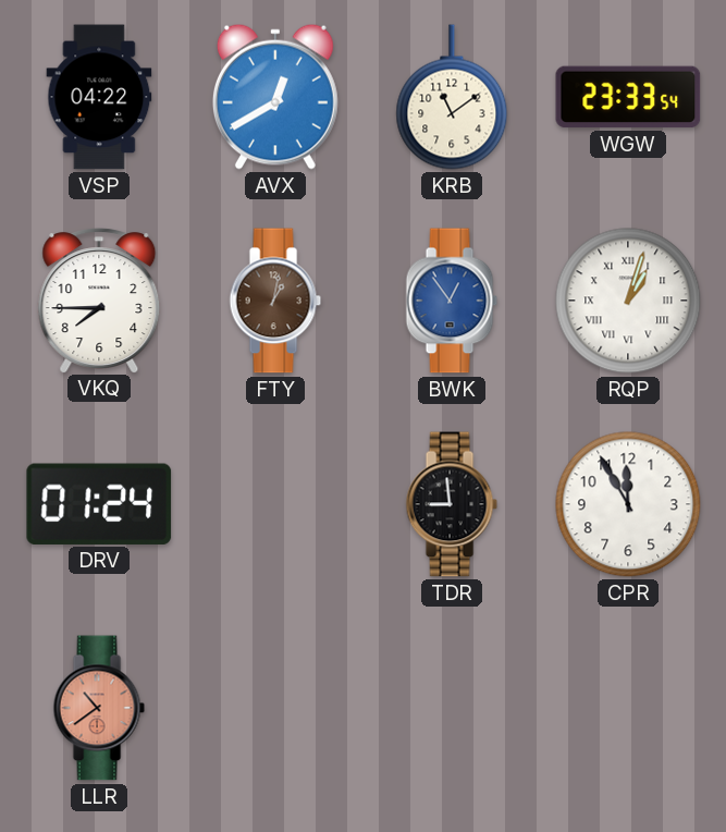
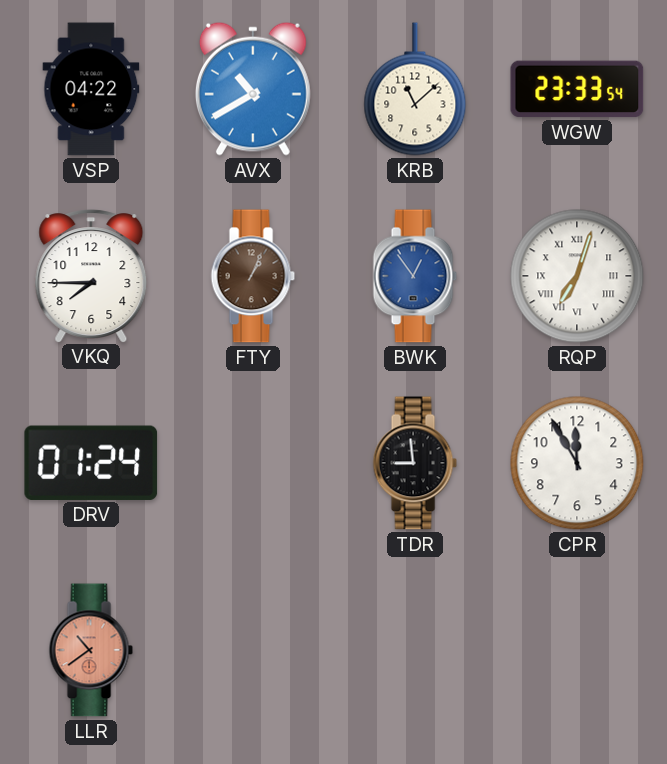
AVX: 12:40 -> 10:40 (253, 89)
KRB: 11:09 -> 11:08 (415, 89)
FTY: 1:02 -> 1:04 (253, 276)
RQP: 1:03 -> 7:03 (577, 276)
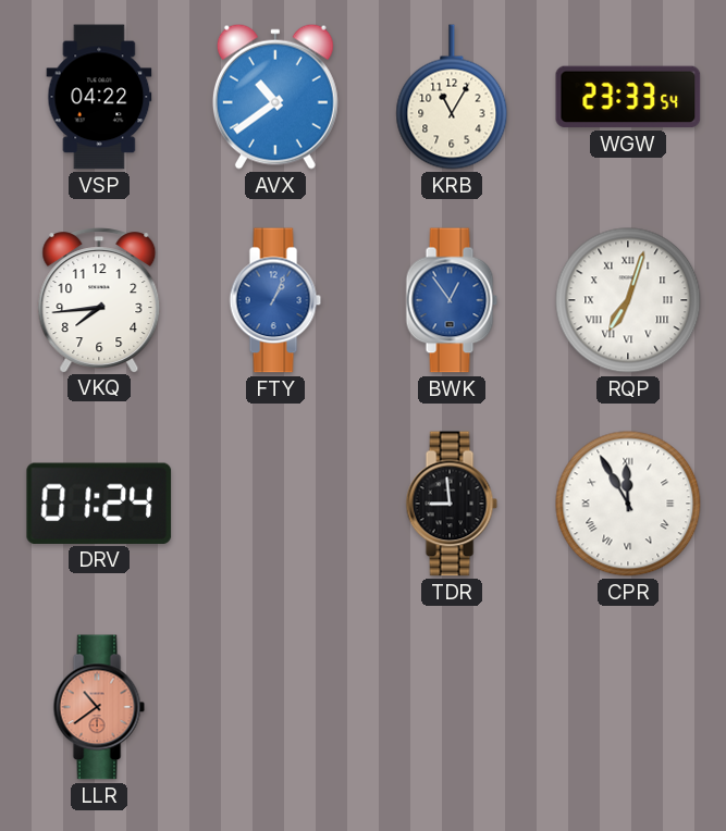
AVX: 10:40 -> 10:39 (275, 97)
KRB: 11:08 -> 11:05 (452, 97)
VKQ: 7:45 -> 7:44 (99, 300)
FTY dial: brown -> blue (275, 300)
CPR numerals: Arabic -> Roman (628, 504)
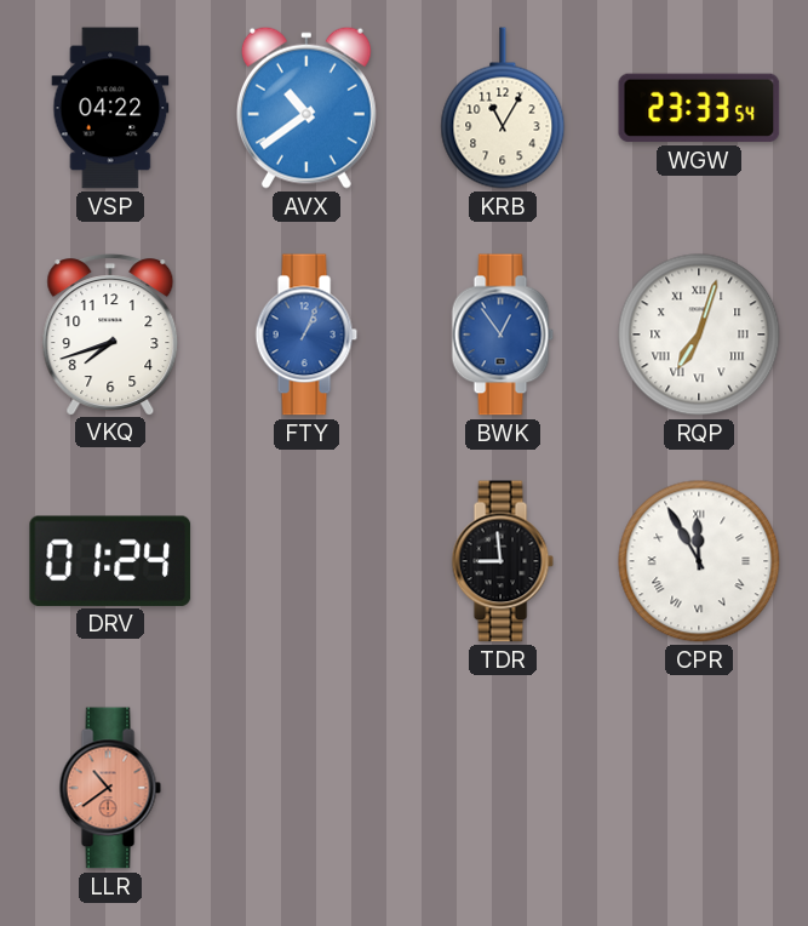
VKQ: 7:44 -> 7:42 (110, 335)
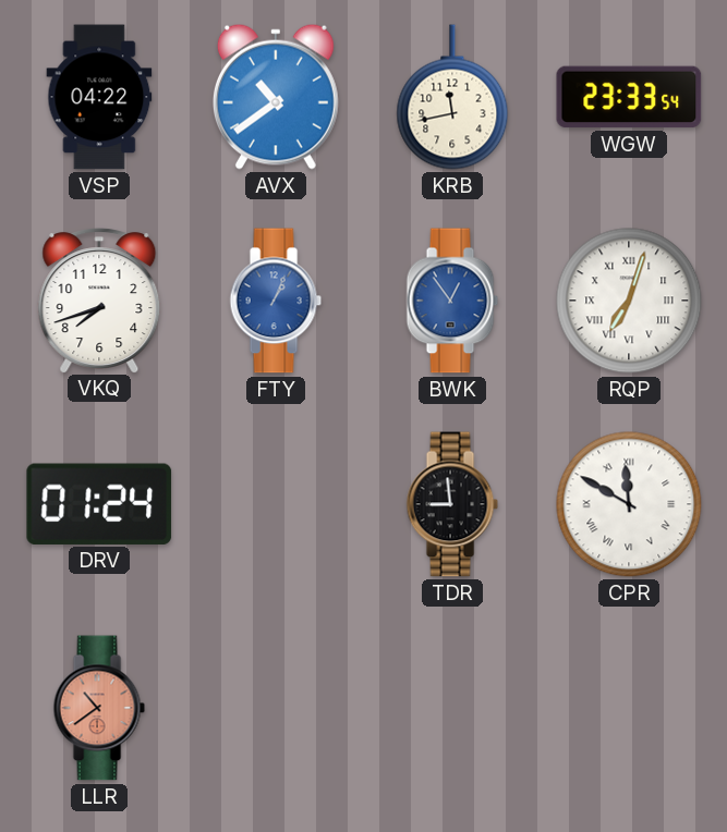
KRB: 11:05 -> 11:43 (452, 97)
CPR: 11:55 -> 11:50 (629, 504)
